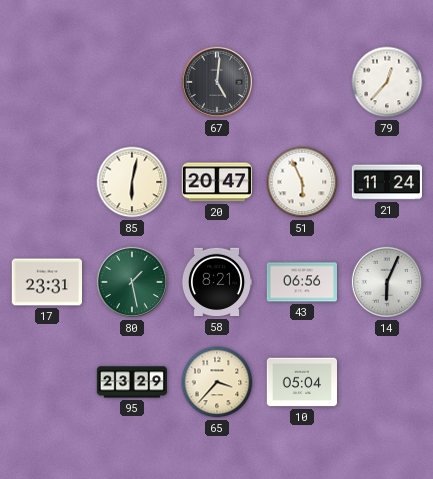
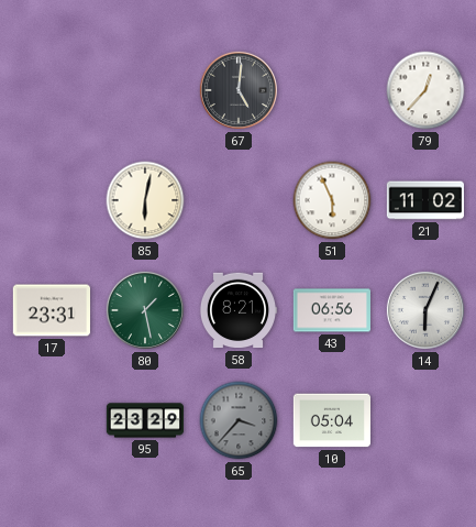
20: 20:47 -> none (216, 182)
21: 11:24 -> 11:02 (424, 200)
65 dial: cream -> grey (239, 420)
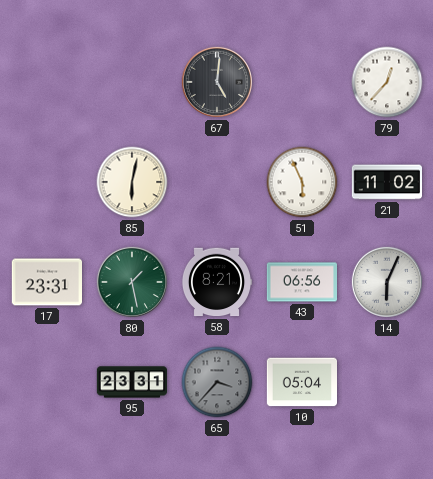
95: 23:29 -> 23:31 (131, 382)
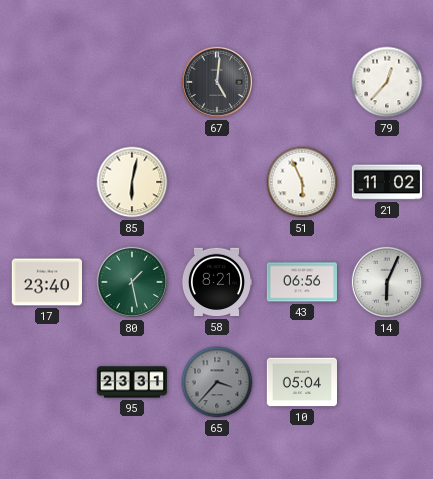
17: 23:31 -> 23:40 (46, 282)
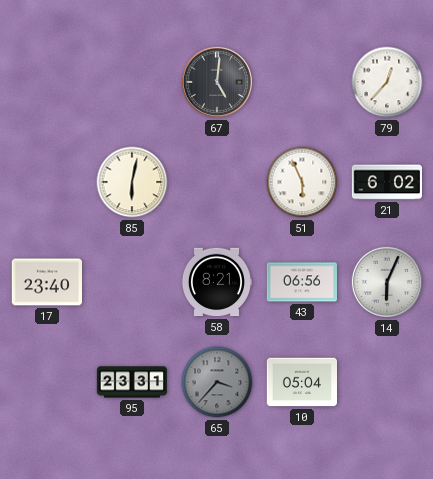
21: 11:02 -> 6:02 (386, 182)
80: 1:28 -> none (132, 282)
